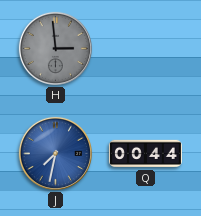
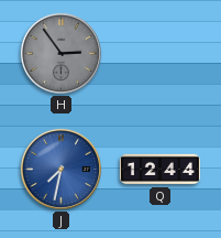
H: 2:59 -> 2:54 (60, 53)
Q: 00:44 -> 12:44 (159, 170)
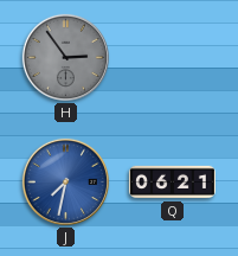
Q: 12:44 -> 06:21 (172, 183)
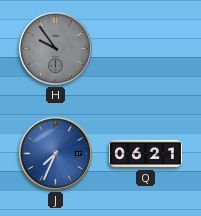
H: 2:54 -> 9:54 (55, 48)
J: 7:32 -> 7:34 (55, 153)
